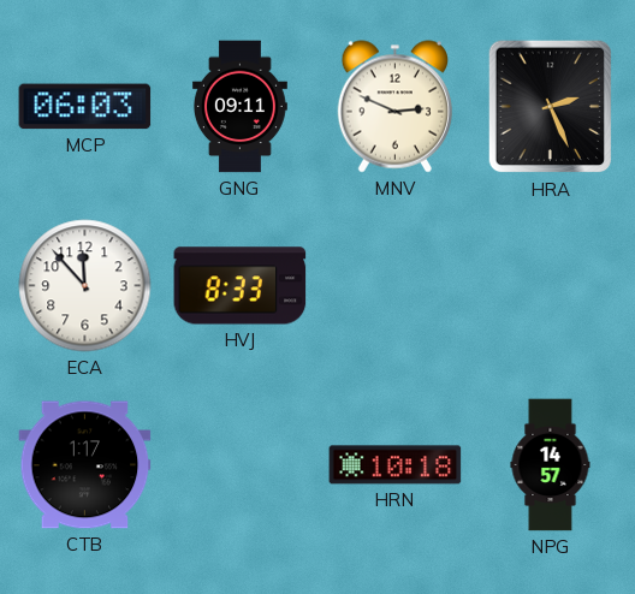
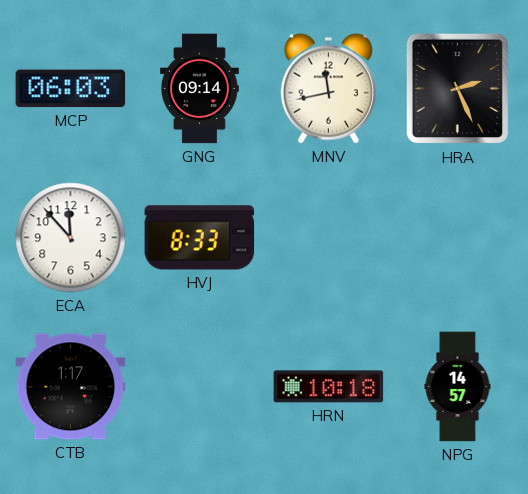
GNG: 09:11 -> 09:14 (199, 89)
MNV: 2:49 -> 11:43 (328, 89)
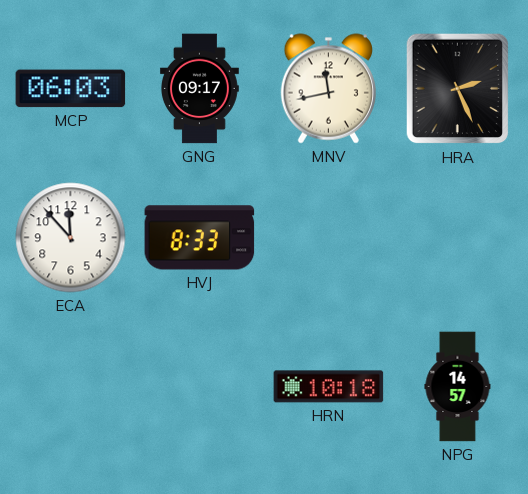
GNG: 09:14 -> 09:17 (199, 89)
CTB: 1:17 -> none (71, 387)
